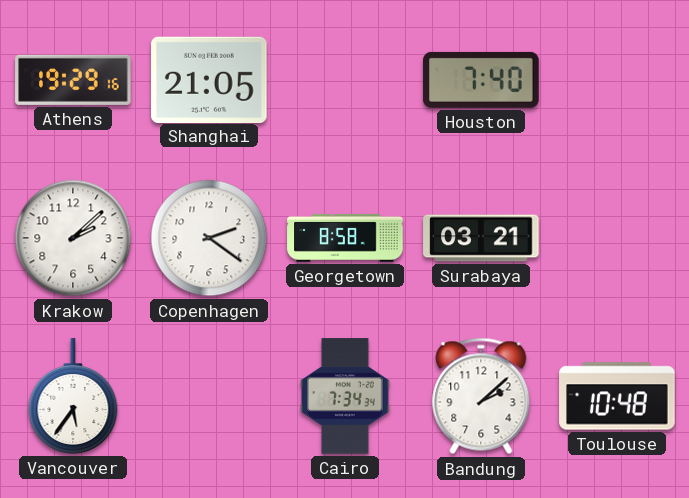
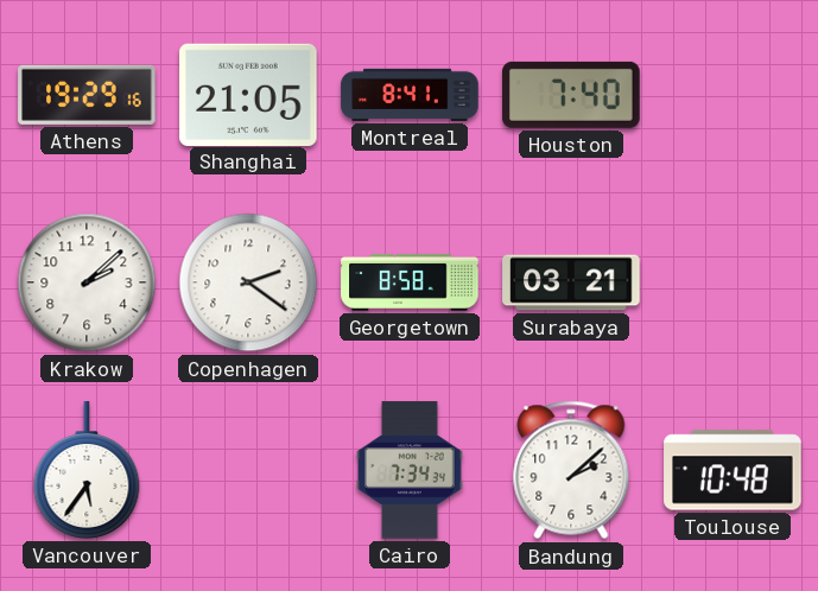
Montreal: none -> 8:41 (410, 95)
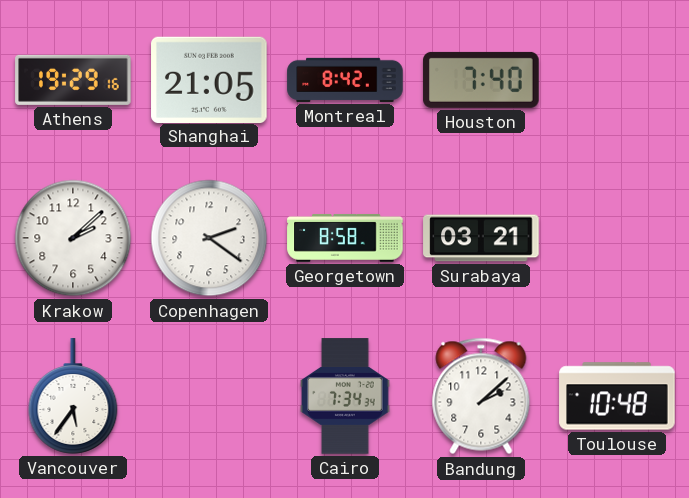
Montreal: 8:41 -> 8:42 (345, 80)
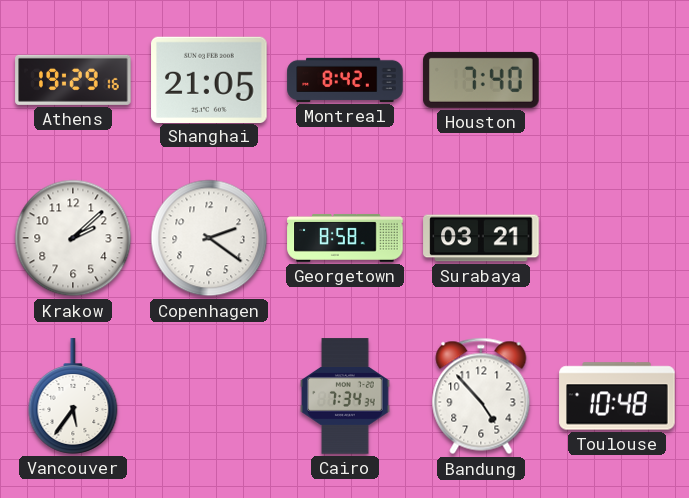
Bandung: 2:08 -> 4:53 (481, 396)
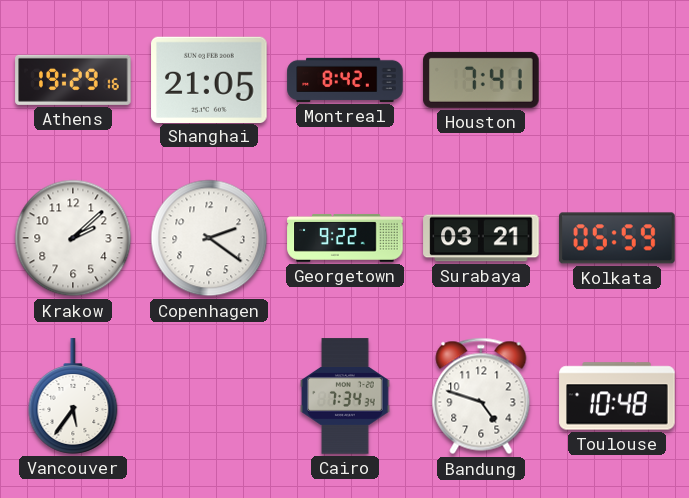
Houston: 7:40 -> 7:41 (481, 80)
Georgetown: 8:58 -> 9:22 (345, 238)
Kolkata: none -> 05:59 (617, 238)
Bandung: 4:53 -> 4:48 (481, 396)
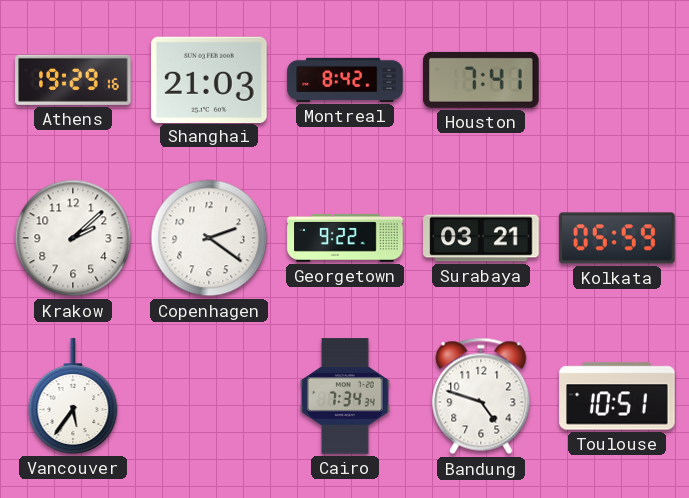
Shanghai: 21:05 -> 21:03 (209, 79)
Toulouse: 10:48 -> 10:51 (617, 396)
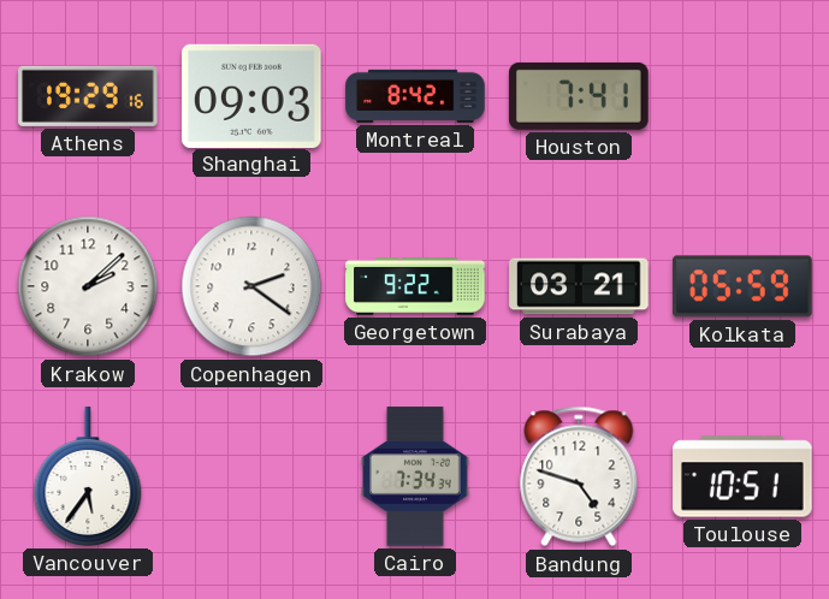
Shanghai: 21:03 -> 09:03 (251, 95)
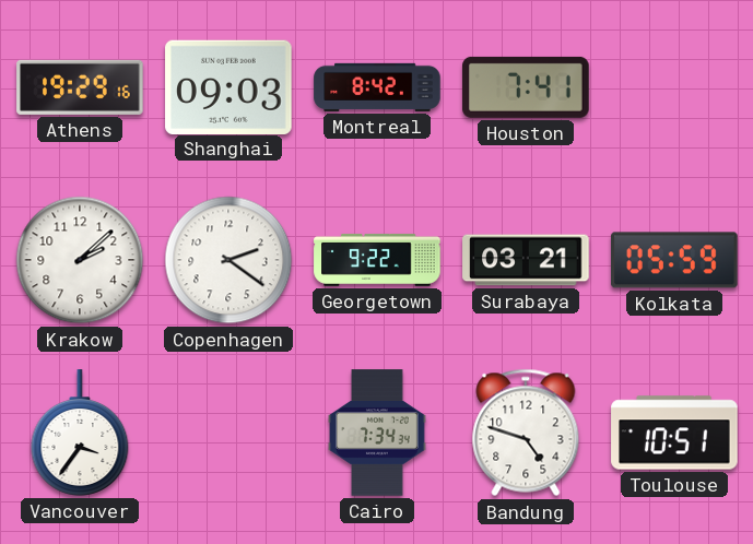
Vancouver: 5:36 -> 3:36 (80, 433)
